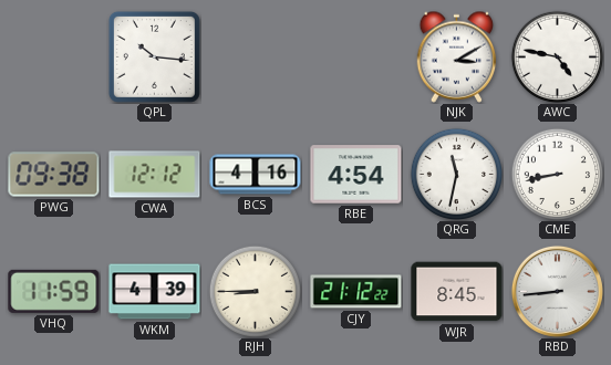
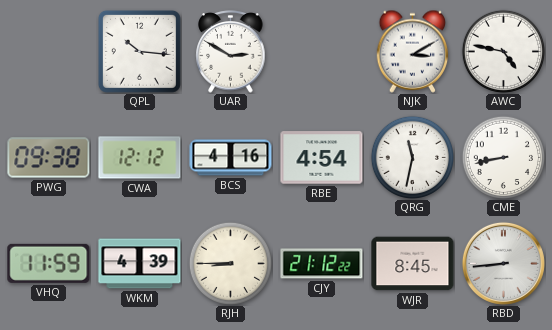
UAR: none -> 2:50 (231, 52)
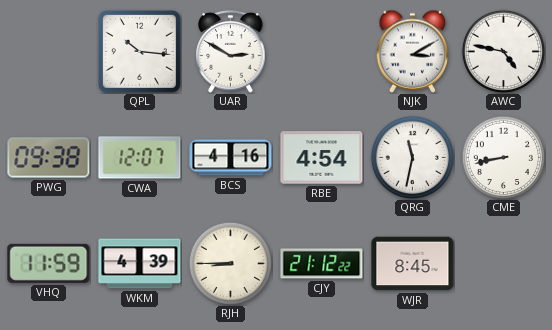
CWA: 12:12 -> 12:07 (140, 158)
RBD: 8:44 -> none (503, 263)
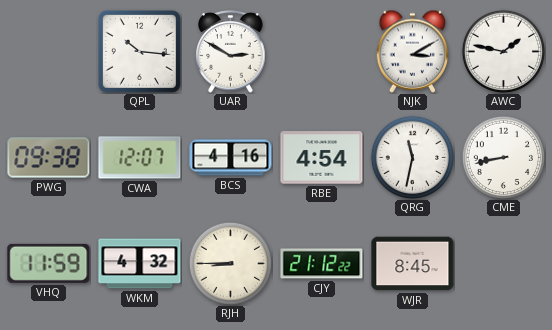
AWC: 4:47 -> 1:47 (503, 51)
WKM: 4:39 -> 4:32 (140, 264)
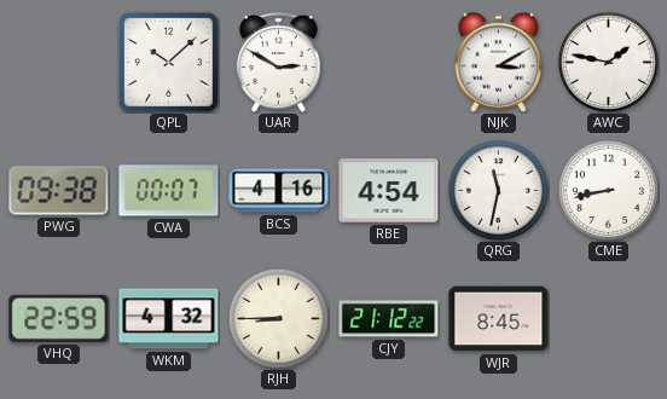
QPL: 10:16 -> 10:08 (168, 62)
CWA: 12:07 -> 00:07 (169, 191)
VHQ: 11:59 -> 22:59 (59, 318)
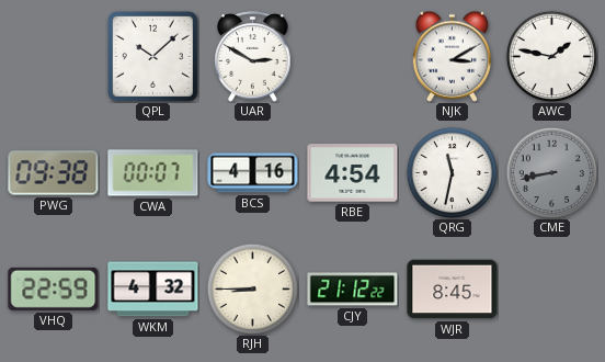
CME dial: white -> grey (551, 172)
